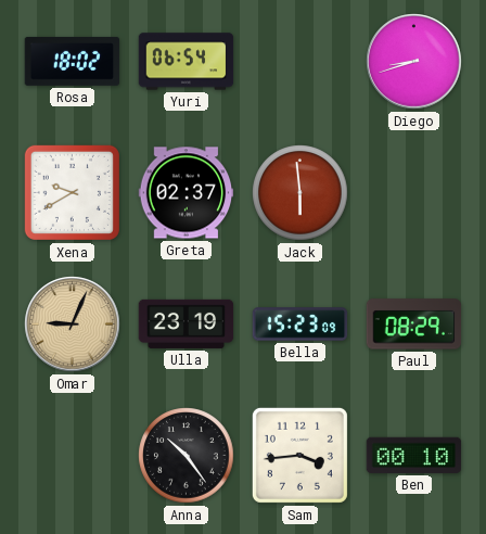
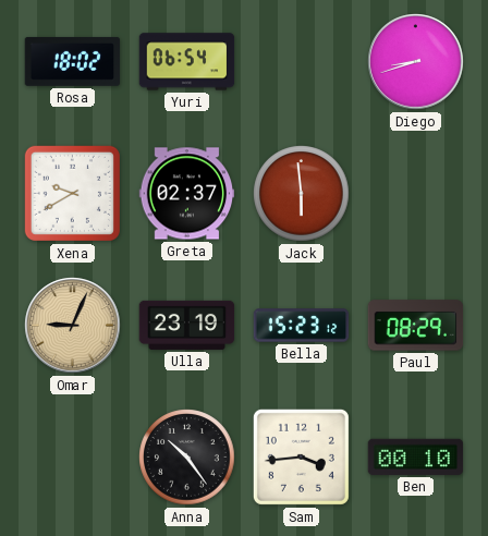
Bella: 15:23:09 -> 15:23:12 (302, 326)
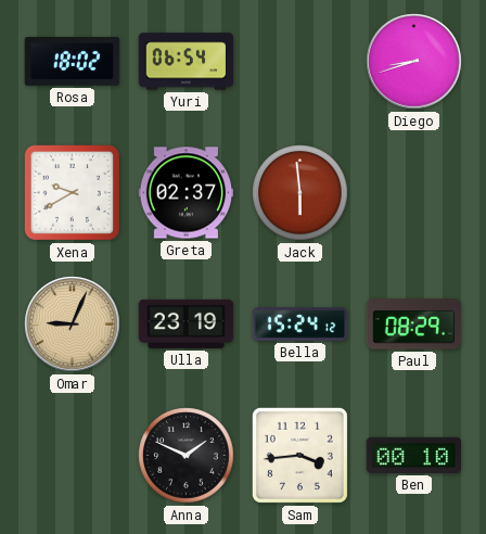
Bella: 15:23 -> 15:24 (300, 325)
Anna: 10:24 -> 1:49 (187, 456)
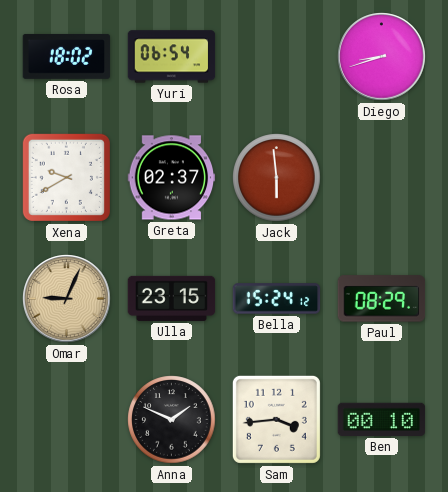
Ulla: 23:19 -> 23:15 (172, 298)
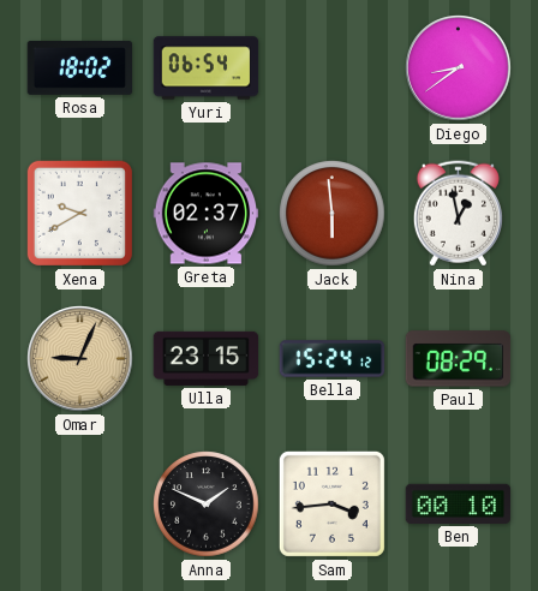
Diego: 8:42 -> 8:39 (459, 68)
Nina: none -> 12:58 (458, 214)
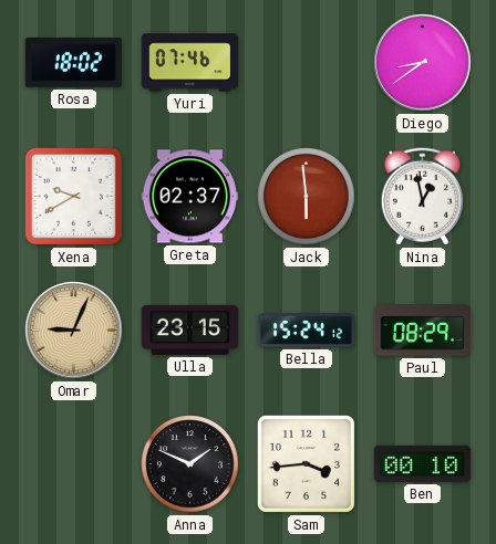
Yuri: 06:54 -> 07:46 (190, 63)
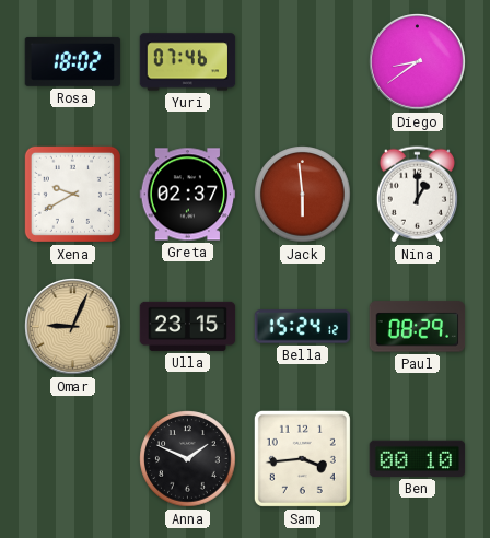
Nina: 12:58 -> 1:00 (417, 195)
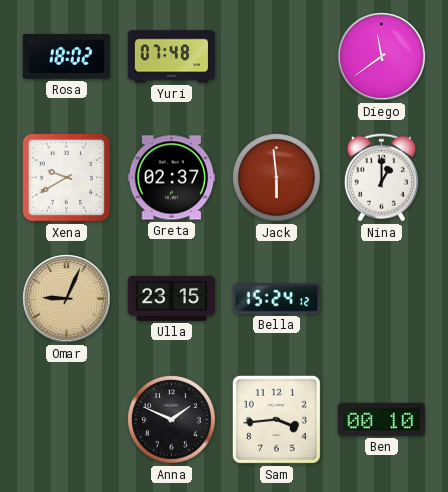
Yuri: 07:46 -> 07:48 (172, 57)
Diego: 8:39 -> 11:39 (382, 57)
Paul: 08:29 -> none (418, 327)
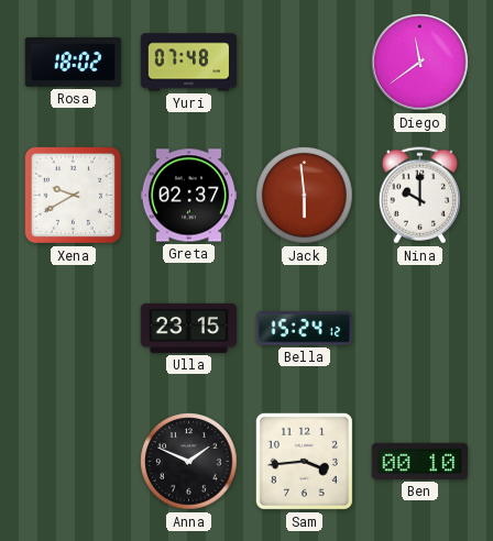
Nina: 1:00 -> 10:00 (419, 196)
Omar: 9:04 -> none (67, 299)
